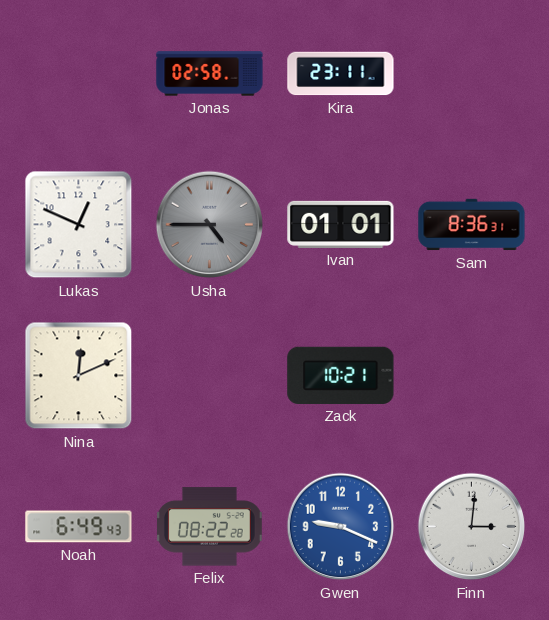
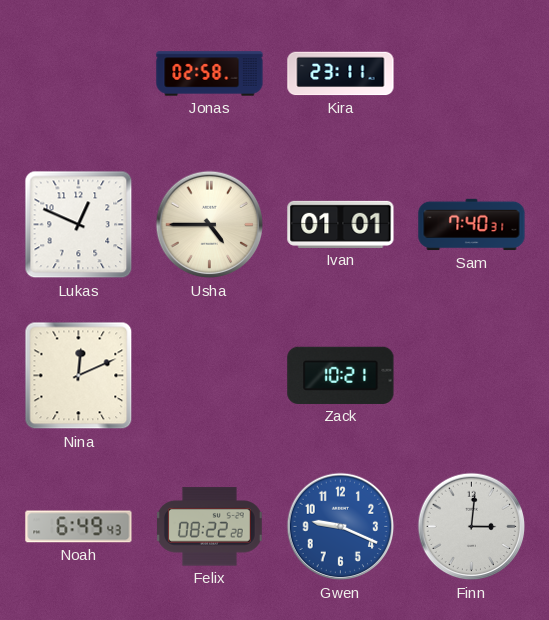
Usha dial: grey -> cream (210, 225)
Sam: 8:36 -> 7:40 (472, 225)
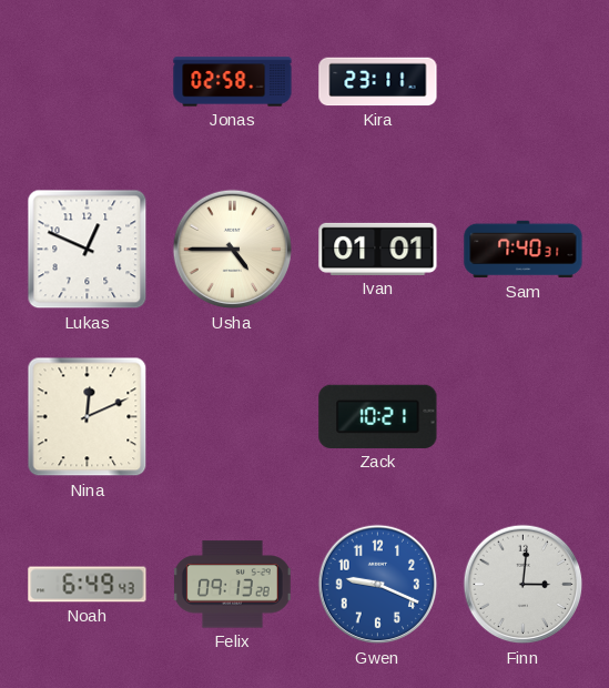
Felix: 08:22 -> 09:13 (232, 585)
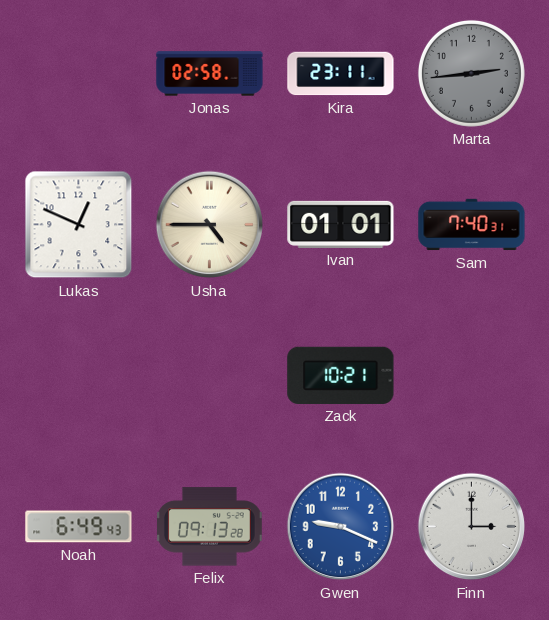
Marta: none -> 2:44 (471, 73)
Nina: 12:11 -> none (88, 417)
Finn: 3:01 -> 3:00 (472, 527)
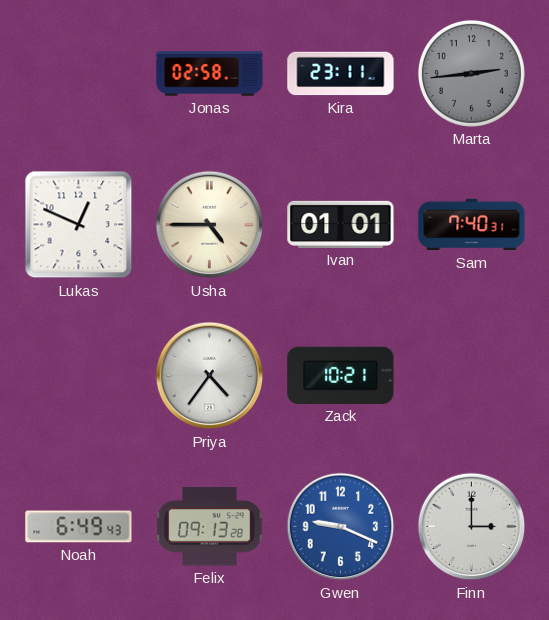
Priya: none -> 4:36 (210, 376)
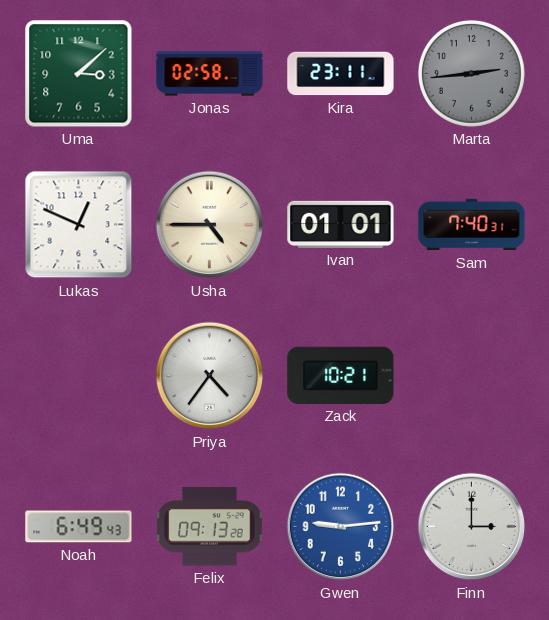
Uma: none -> 3:08 (79, 74)
Gwen: 9:19 -> 9:14 (341, 527)
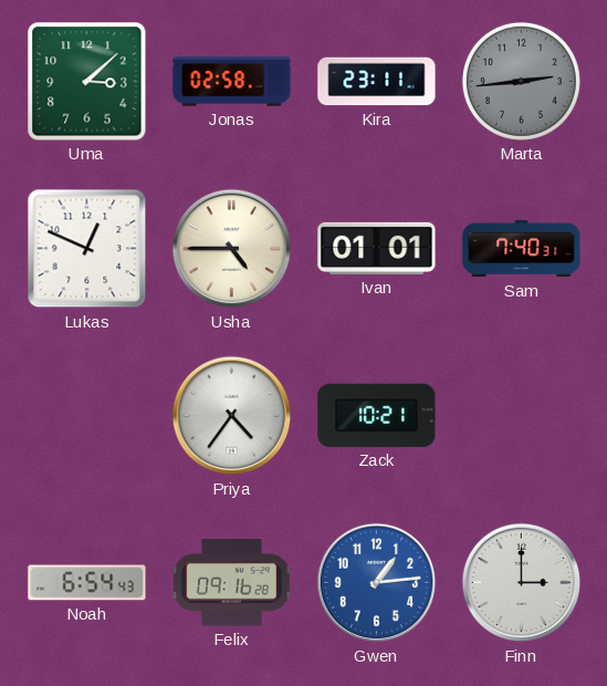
Noah: 6:49 -> 6:54 (87, 583)
Felix: 09:13 -> 09:16 (231, 583)
Gwen: 9:14 -> 1:14 (377, 583)
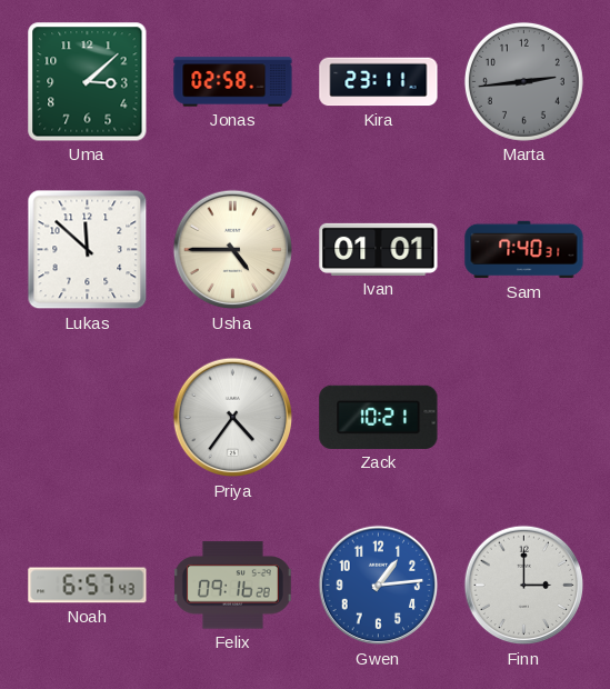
Lukas: 12:49 -> 11:52 (88, 250)
Noah: 6:54 -> 6:57 (88, 586)
